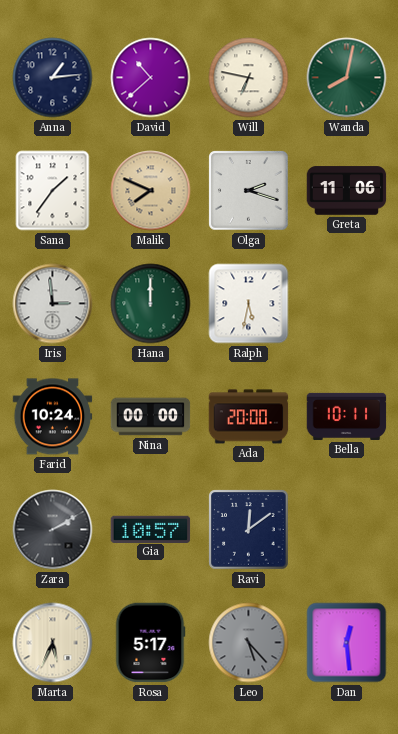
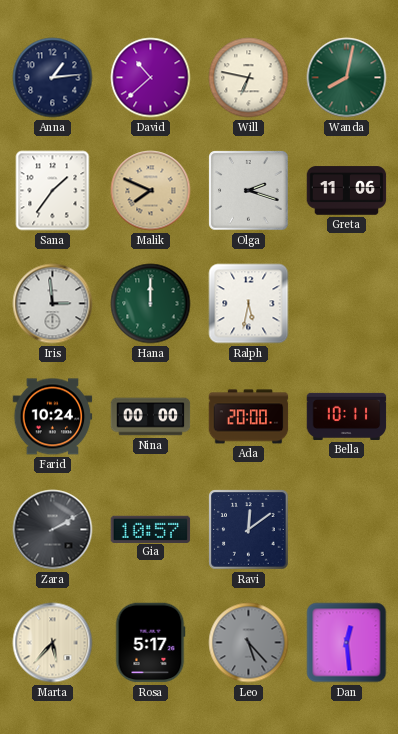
Marta: 5:34 -> 5:37 (53, 643)
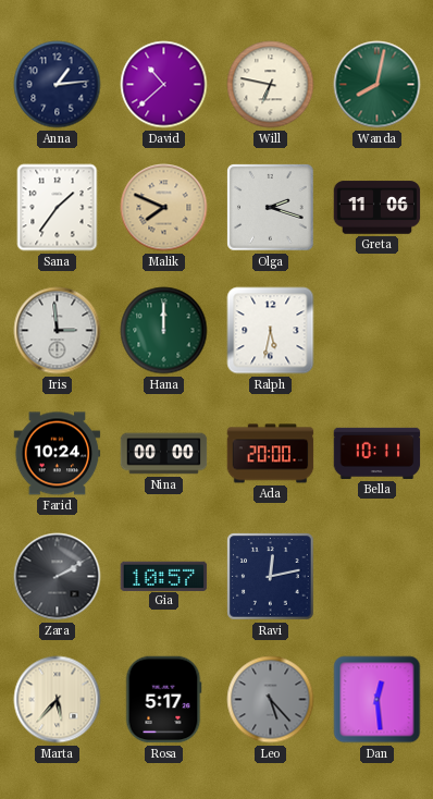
Ravi: 12:09 -> 12:13 (271, 577)
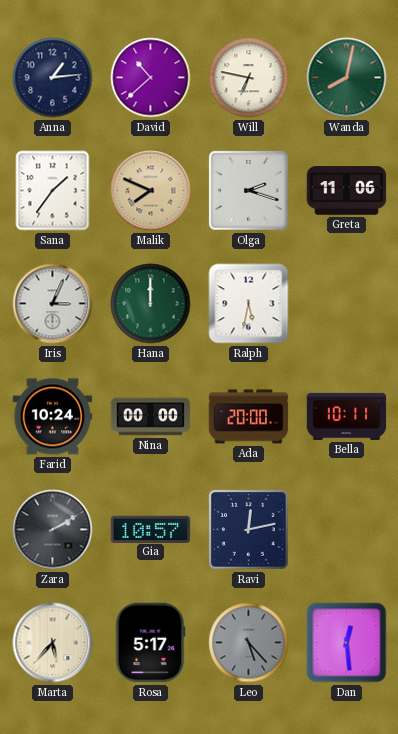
Iris: 2:59 -> 3:04 (53, 304)
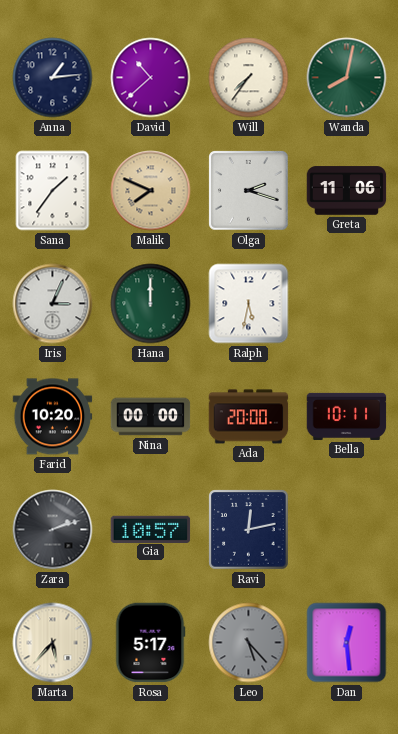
Will: 6:47 -> 7:36 (249, 78)
Farid: 10:24 -> 10:20 (53, 417)
Zara: 2:10 -> 2:12 (53, 530)
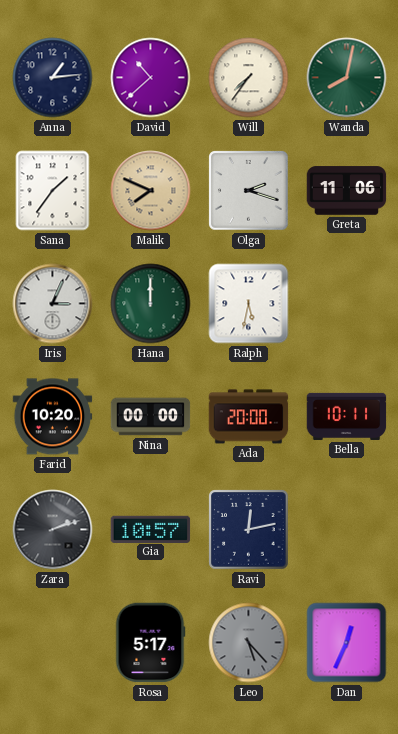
Marta: 5:37 -> none (53, 643)
Dan: 12:29 -> 12:34 (347, 643)
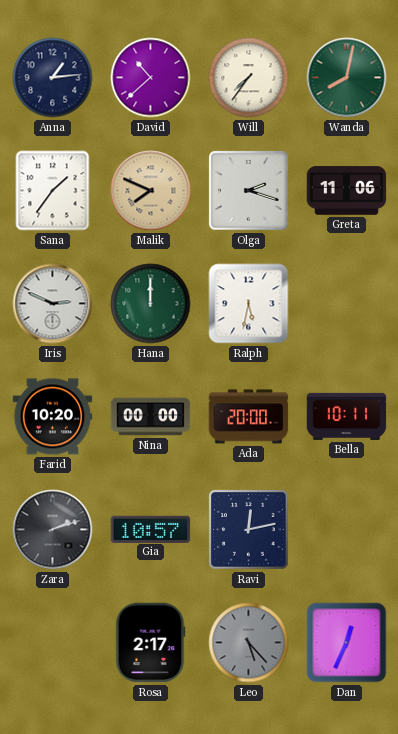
Iris: 3:04 -> 2:49 (53, 304)
Rosa: 5:17 -> 2:17 (150, 643)
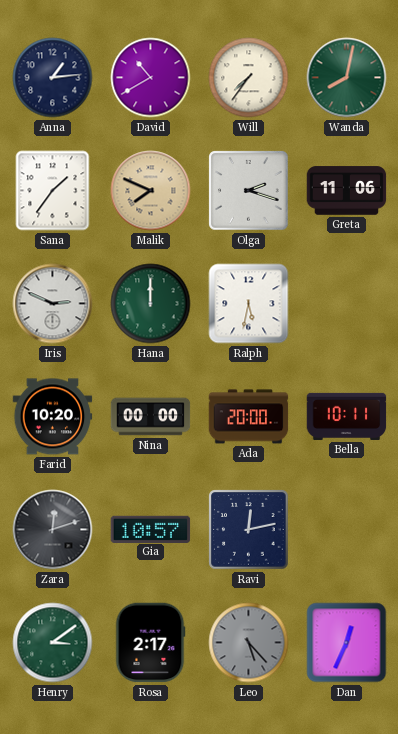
David: 10:38 -> 10:40 (151, 78)
Zara: 2:12 -> 12:12 (53, 530)
Henry: none -> 3:09 (53, 643)
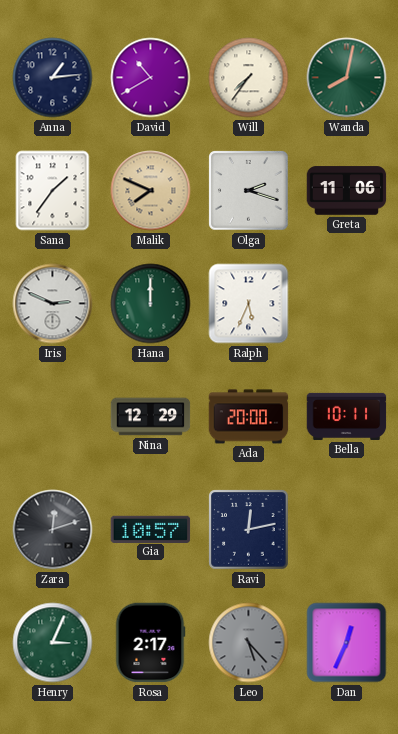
Ralph: 5:32 -> 5:34 (249, 304)
Farid: 10:20 -> none (53, 417)
Nina: 00:00 -> 12:29 (151, 417)
Henry: 3:09 -> 3:04 (53, 643)
